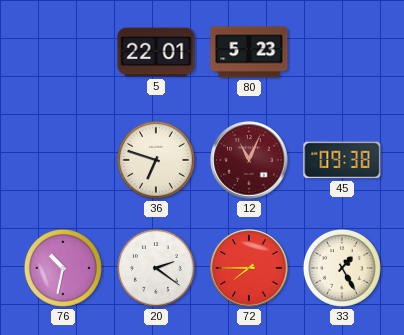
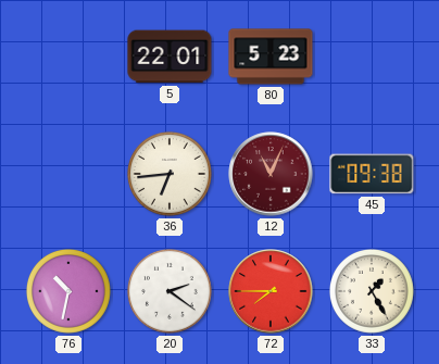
36: 6:48 -> 6:44 (170, 174)
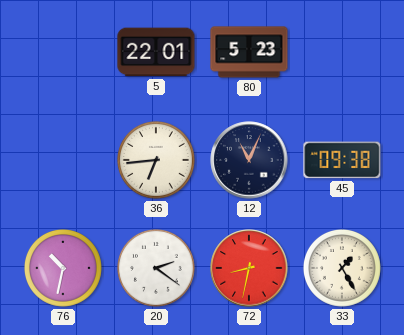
12 dial: burgundy -> navy (249, 160)
72: 7:45 -> 8:32 (249, 268)
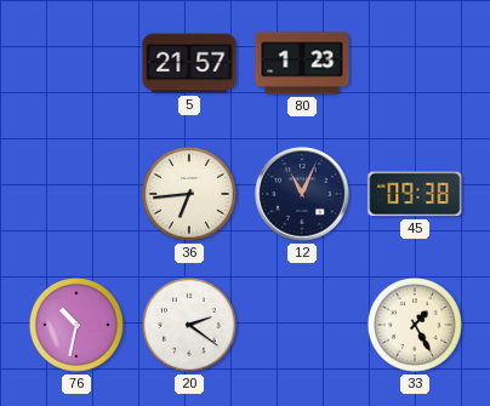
5: 22:01 -> 21:57 (189, 63)
80: 5:23 -> 1:23 (302, 63)
72: 8:32 -> none (249, 268)
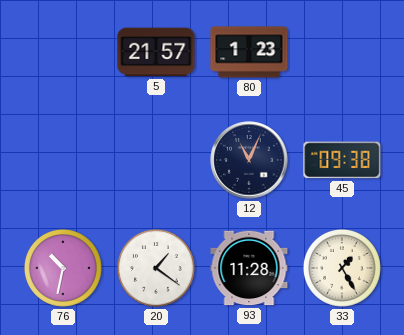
36: 6:44 -> none (189, 194)
20: 2:21 -> 1:21 (156, 268)
93: none -> 11:28 (249, 268)
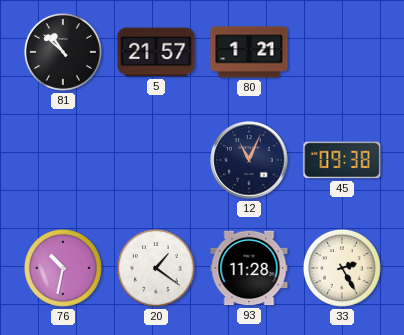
81: none -> 10:52 (63, 52)
80: 1:23 -> 1:21 (249, 52)
33: 1:25 -> 2:25 (342, 268)
